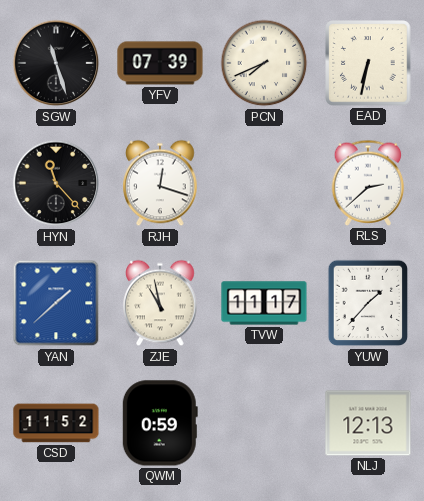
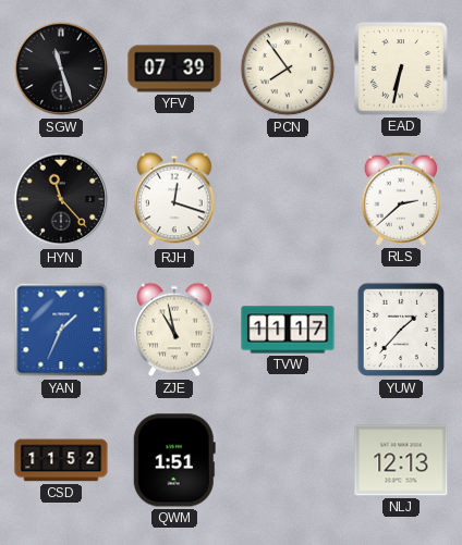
PCN: 7:41 -> 7:54 (288, 69)
YAN: 1:38 -> 1:34 (61, 330)
QWM: 0:59 -> 1:51 (174, 460)
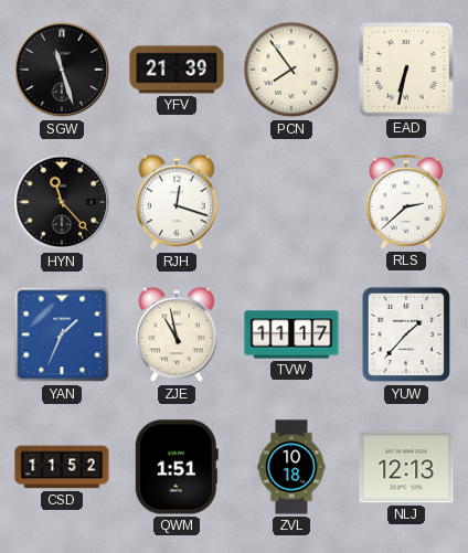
YFV: 07:39 -> 21:39 (177, 70)
ZVL: none -> 10:18 (291, 467)
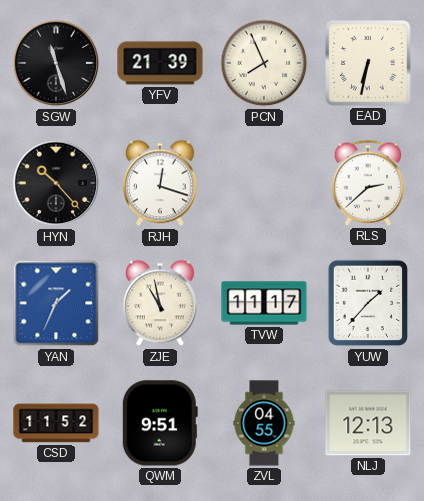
PCN: 7:54 -> 7:56 (264, 63)
HYN: 11:23 -> 10:23 (56, 183)
QWM: 1:51 -> 9:51 (160, 423)
ZVL: 10:18 -> 04:55 (264, 423)
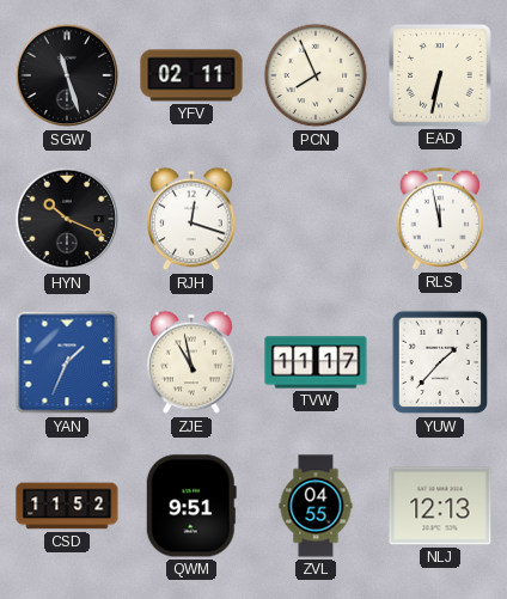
YFV: 21:39 -> 02:11 (191, 75)
HYN: 10:23 -> 10:19 (67, 219)
RLS: 2:38 -> 11:58 (440, 219)
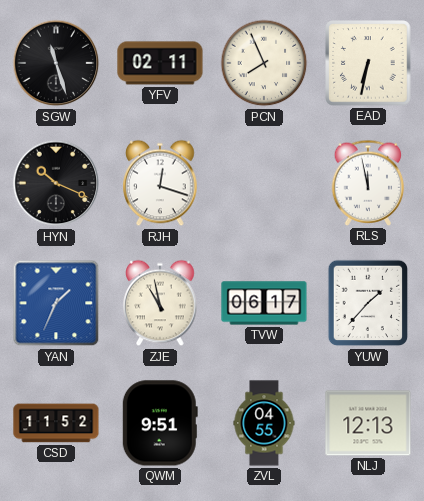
TVW: 11:17 -> 06:17 (264, 303)
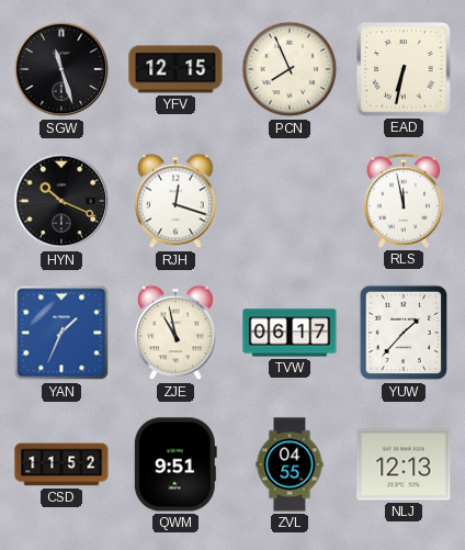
YFV: 02:11 -> 12:15 (175, 69)
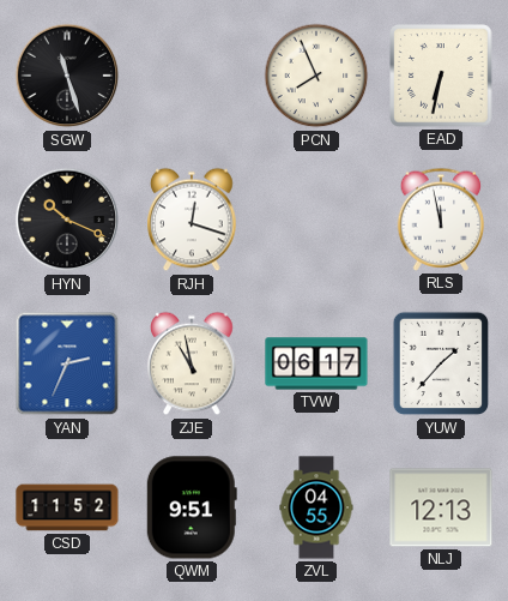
YFV: 12:15 -> none (175, 69)
YAN: 1:34 -> 2:34 (67, 363)
